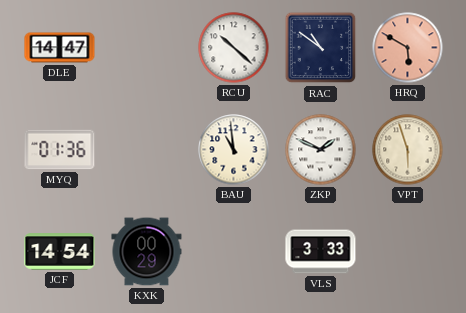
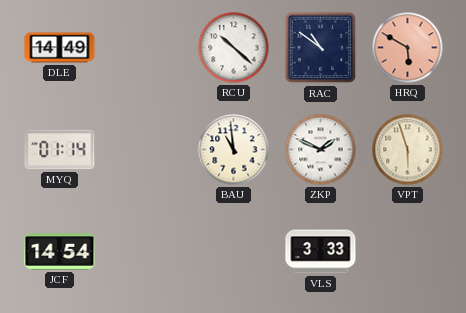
DLE: 14:47 -> 14:49 (60, 48)
MYQ: 01:36 -> 01:14 (60, 150)
KXK: 00:29 -> none (147, 252)
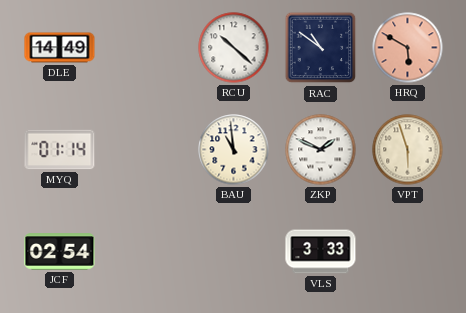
JCF: 14:54 -> 02:54 (60, 252)
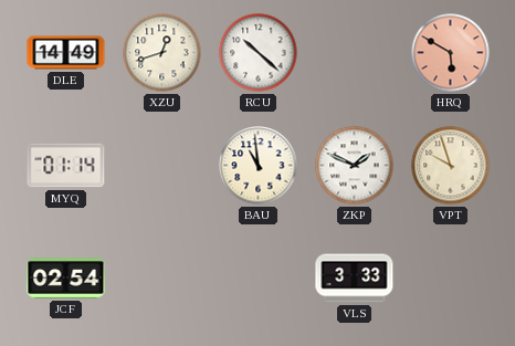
XZU: none -> 12:42 (162, 53)
RAC: 10:51 -> none (321, 48)
VPT: 5:57 -> 9:57 (451, 166)
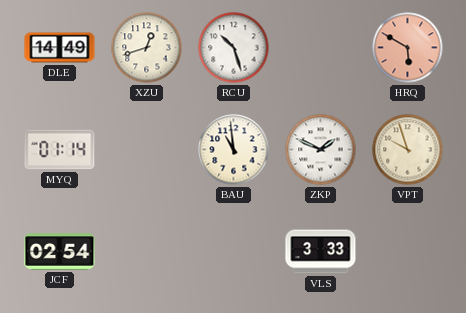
RCU: 10:22 -> 10:27 (234, 48)
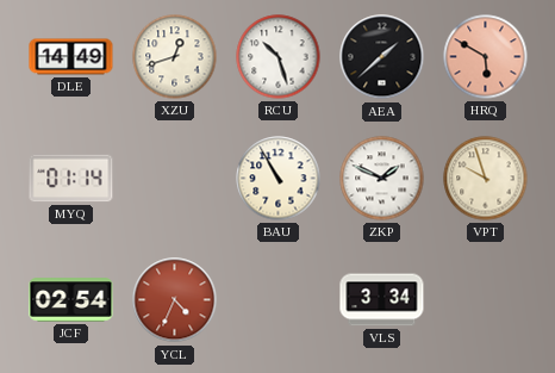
AEA: none -> 1:38 (382, 57)
BAU: 10:59 -> 10:55 (279, 179)
YCL: none -> 4:34 (175, 300)
VLS: 3:33 -> 3:34 (382, 300)
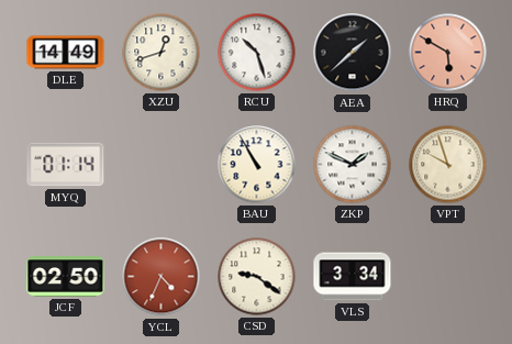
JCF: 02:54 -> 02:50 (66, 277)
CSD: none -> 9:21 (257, 277)
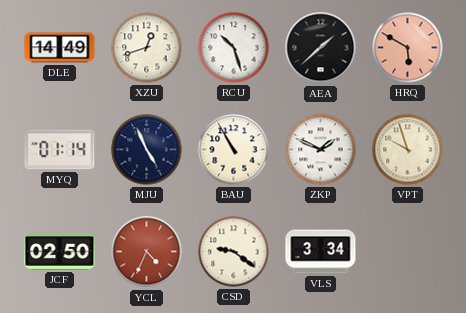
MJU: none -> 4:56 (147, 150)
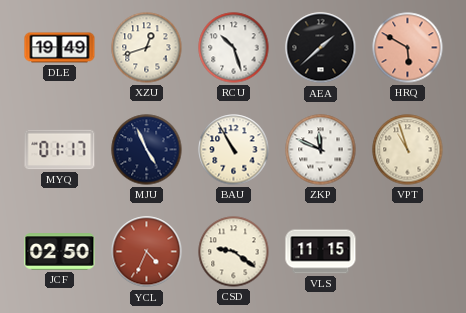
DLE: 14:49 -> 19:49 (60, 48)
MYQ: 01:14 -> 01:17 (60, 150)
ZKP: 1:49 -> 11:49 (321, 150)
VPT: 9:57 -> 10:57 (408, 150)
VLS: 3:34 -> 11:15 (321, 252)
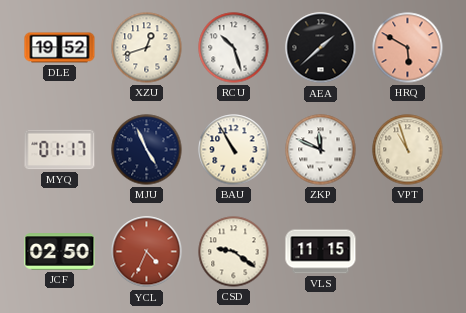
DLE: 19:49 -> 19:52 (60, 48)
